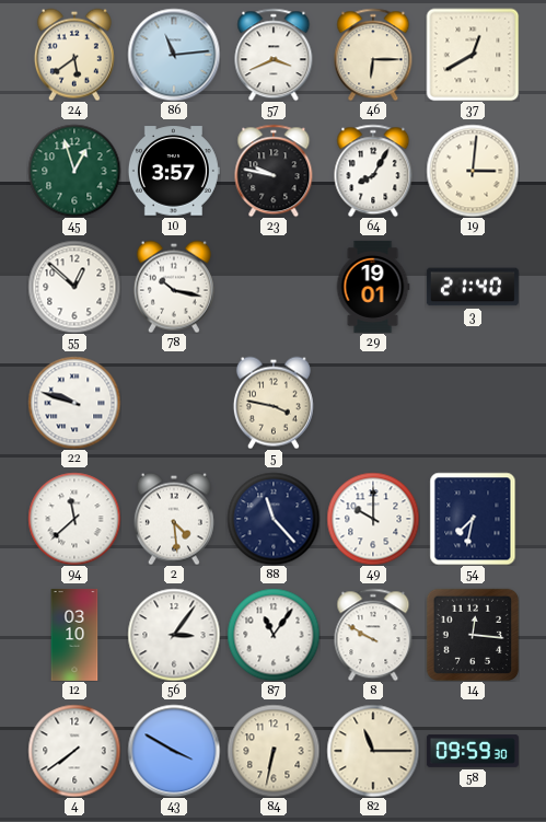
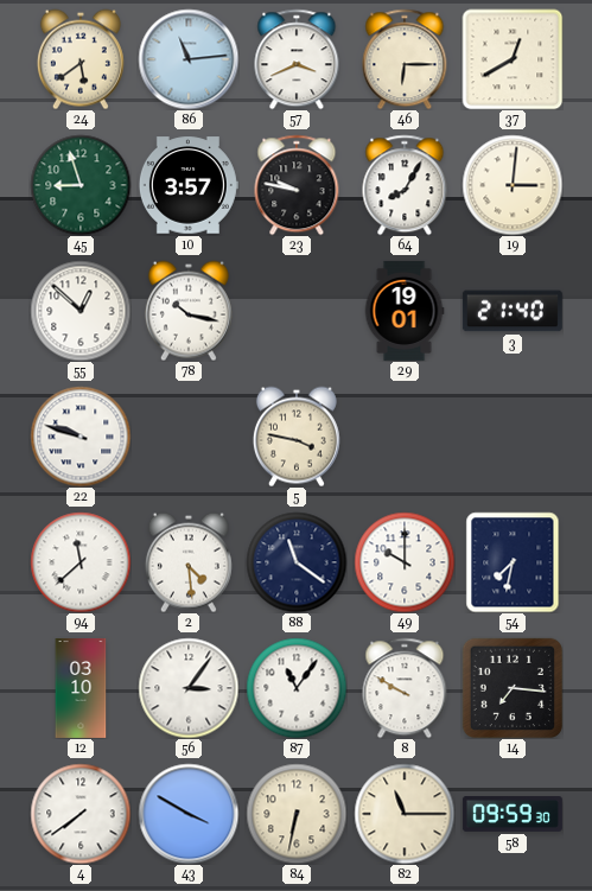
45: 12:57 -> 8:57 (81, 185)
88: 11:23 -> 11:21 (297, 562)
14: 12:16 -> 7:16 (513, 688)
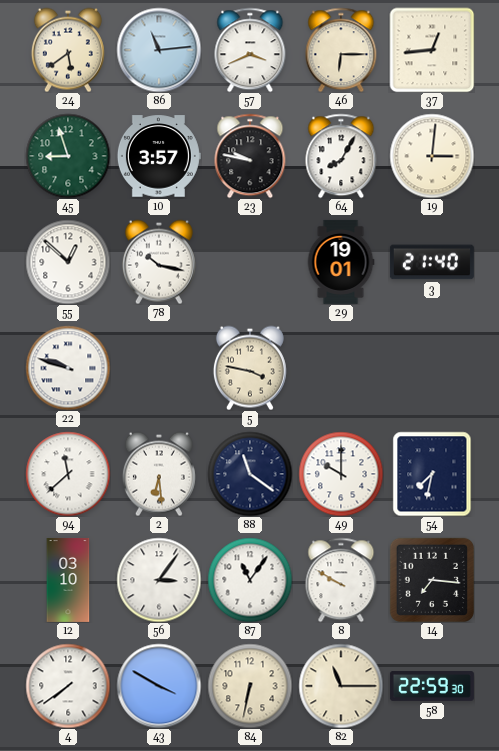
37: 12:40 -> 12:44 (432, 50)
2: 4:29 -> 6:29 (159, 474)
58: 09:59 -> 22:59 (432, 687)
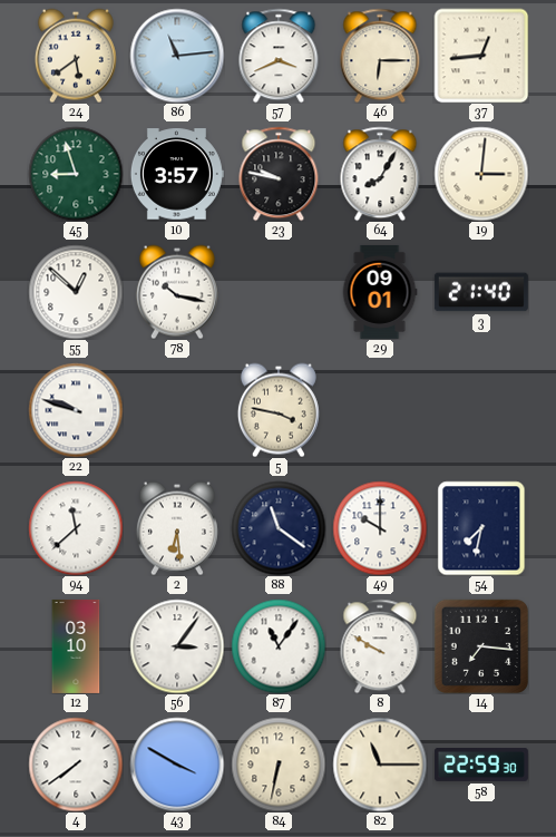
29: 19:01 -> 09:01 (380, 292)
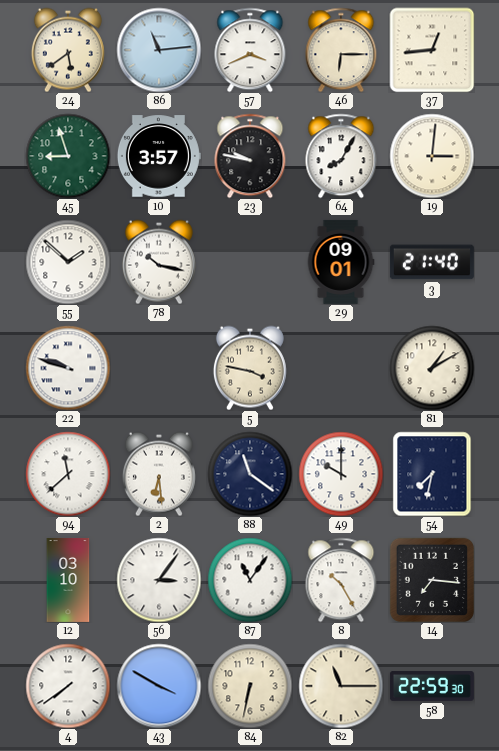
55: 12:52 -> 1:52 (68, 262)
81: none -> 1:10 (432, 368)
8: 9:50 -> 10:25 (341, 580)
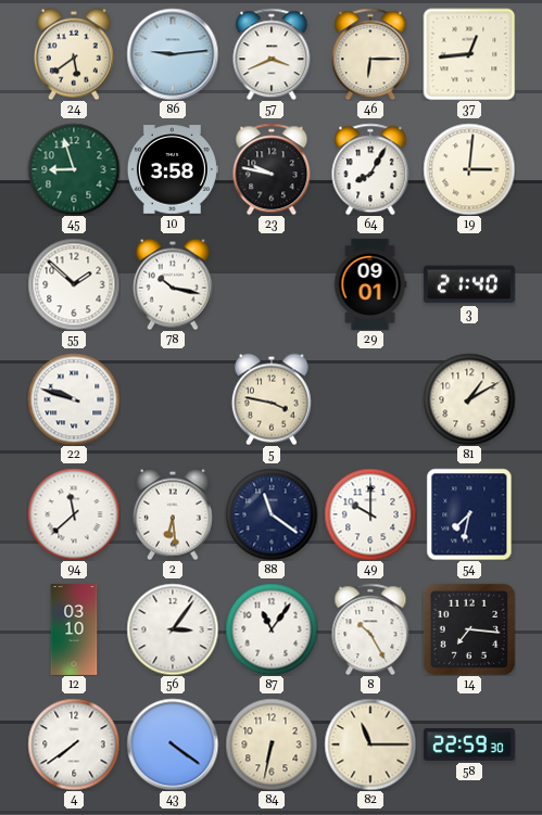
86: 11:14 -> 9:14 (173, 54)
10: 3:57 -> 3:58 (173, 169)
43: 3:50 -> 4:21 (173, 744)
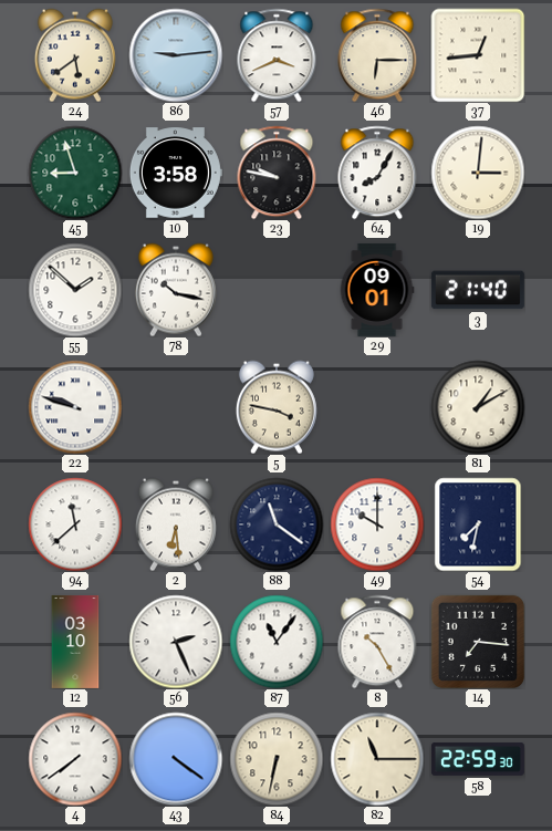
56: 3:06 -> 2:26 (176, 642)
